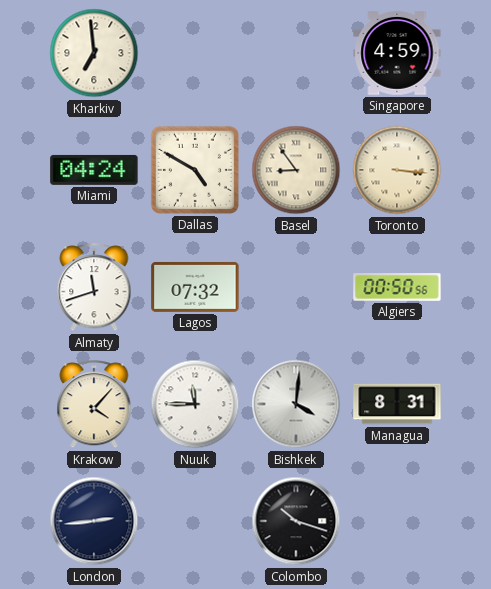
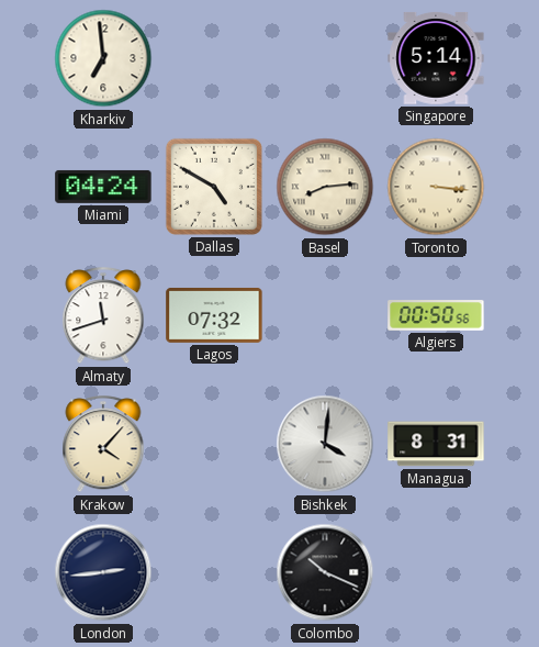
Singapore: 4:59 -> 5:14 (436, 58)
Basel: 8:54 -> 8:14 (325, 187)
Nuuk: 11:45 -> none (195, 404)
Colombo: 10:18 -> 10:19 (325, 572)
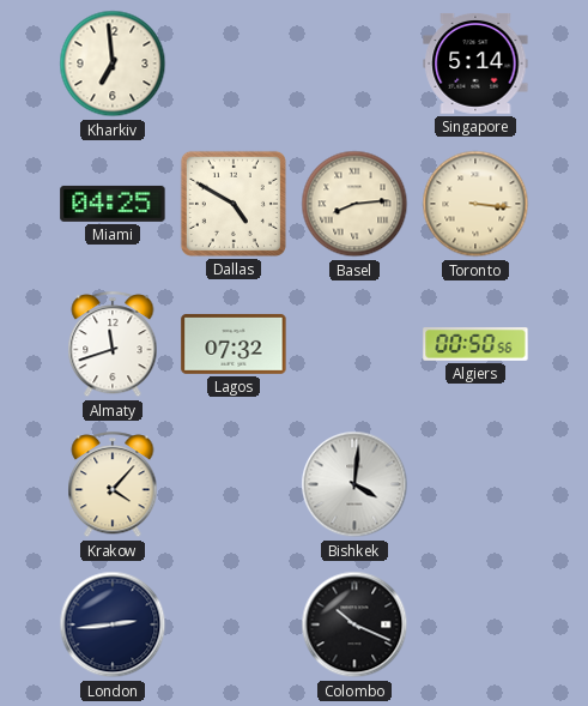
Miami: 04:24 -> 04:25 (113, 204)
Managua: 8:31 -> none (436, 444)
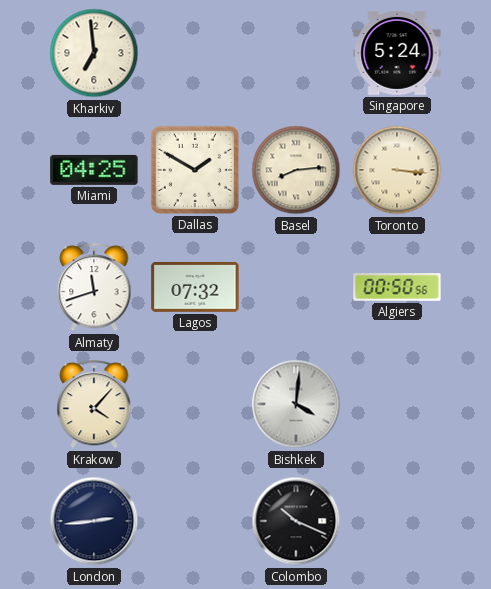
Singapore: 5:14 -> 5:24 (397, 53)
Dallas: 4:50 -> 1:50 (195, 170)
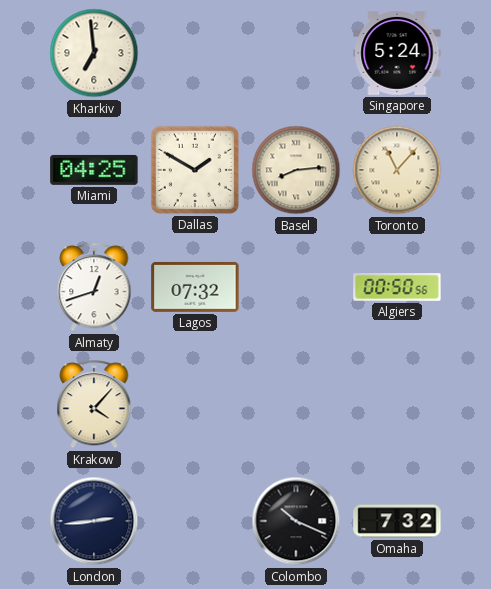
Toronto: 3:16 -> 11:07 (397, 170)
Almaty: 11:42 -> 12:42 (94, 288)
Bishkek: 4:01 -> none (296, 404)
Omaha: none -> 7:32 (397, 521)
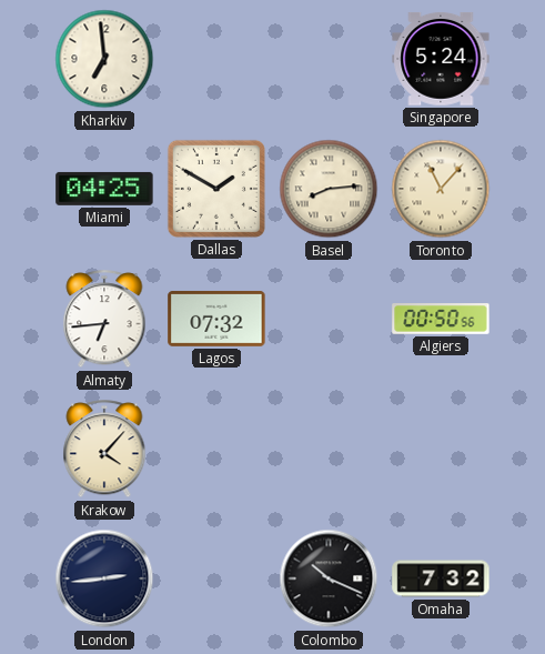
Almaty: 12:42 -> 6:44 (104, 320)
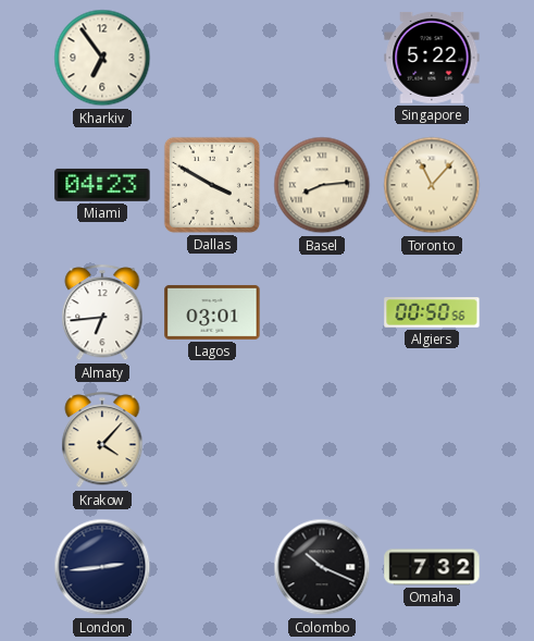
Kharkiv: 6:59 -> 6:54 (102, 58)
Singapore: 5:24 -> 5:22 (432, 58)
Miami: 04:25 -> 04:23 (102, 185)
Dallas: 1:50 -> 3:50 (212, 185)
Lagos: 07:32 -> 03:01 (212, 312)
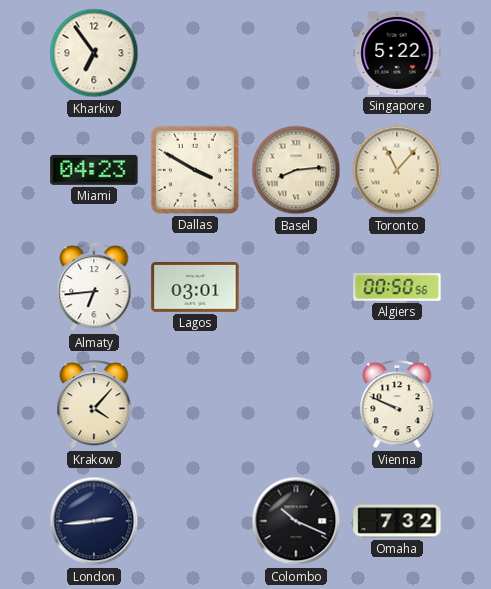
Vienna: none -> 9:49 (397, 405)
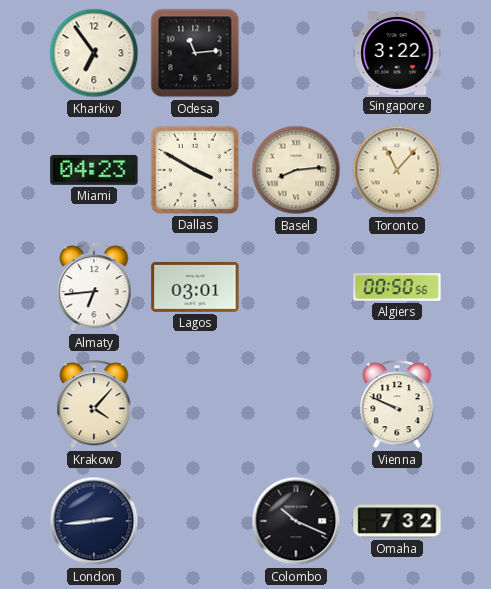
Odesa: none -> 11:14 (195, 53)
Singapore: 5:22 -> 3:22 (397, 53)
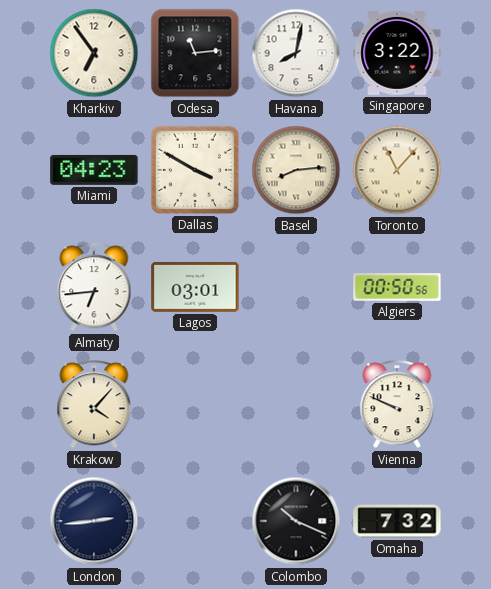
Havana: none -> 8:02 (296, 53)
